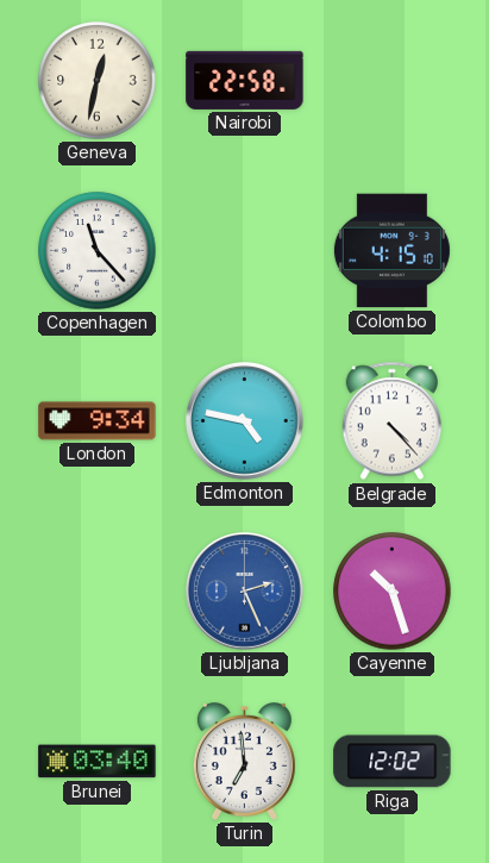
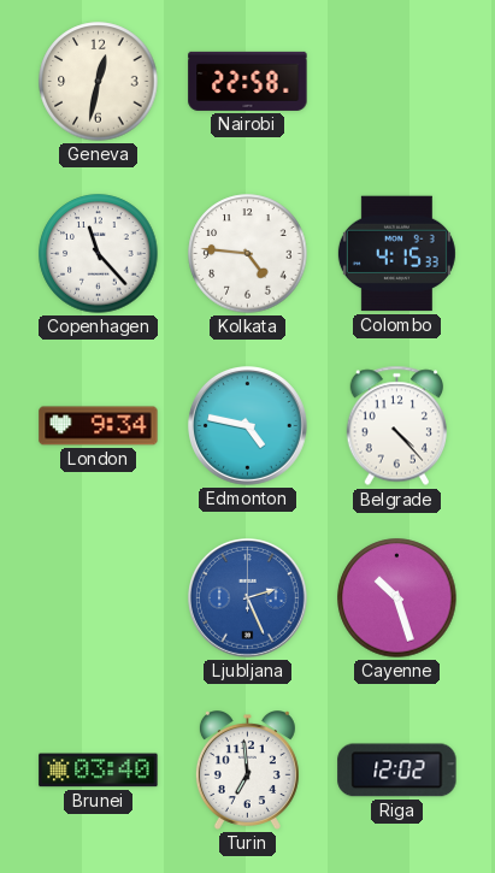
Kolkata: none -> 4:46 (248, 254)
Colombo: 4:15:10 -> 4:15:33 (396, 254)
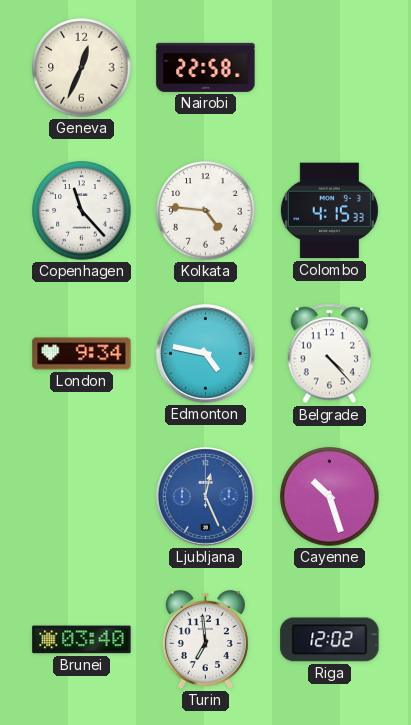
Geneva: 12:32 -> 12:34 (82, 68)
Ljubljana: 2:26 -> 12:26 (206, 497)
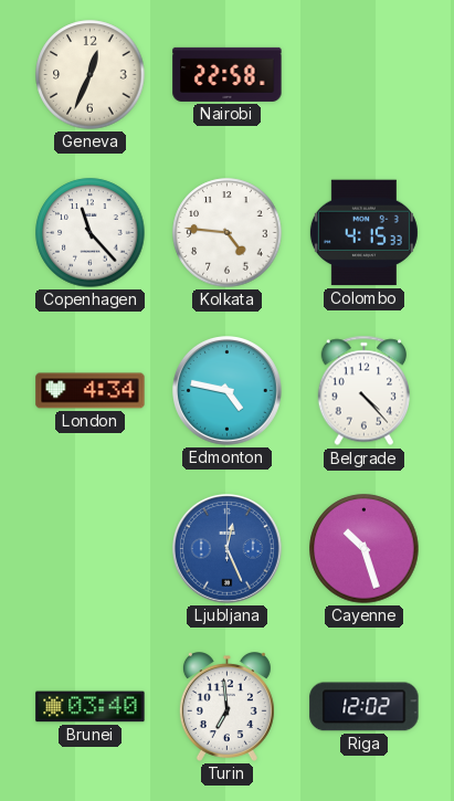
London: 9:34 -> 4:34 (91, 391)
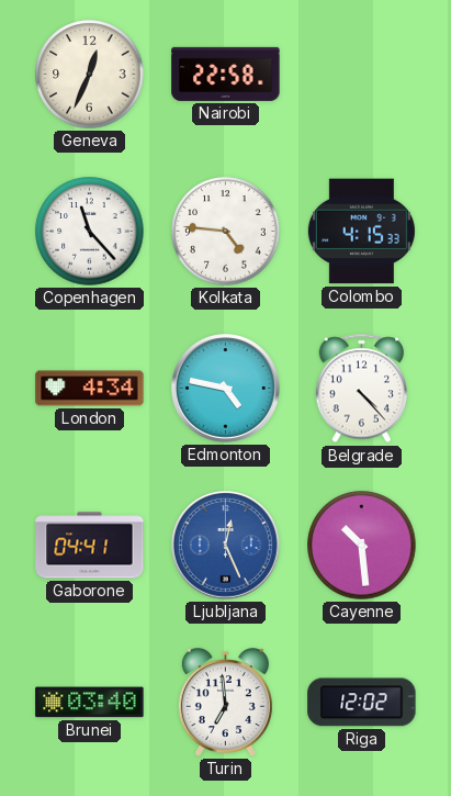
Gaborone: none -> 04:41 (90, 546)
Cayenne: 10:27 -> 10:29 (362, 546)
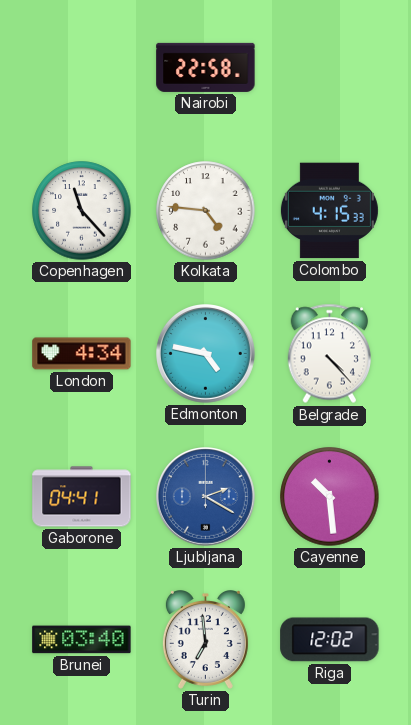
Geneva: 12:34 -> none (90, 75)
Ljubljana: 12:26 -> 2:20 (206, 497)
